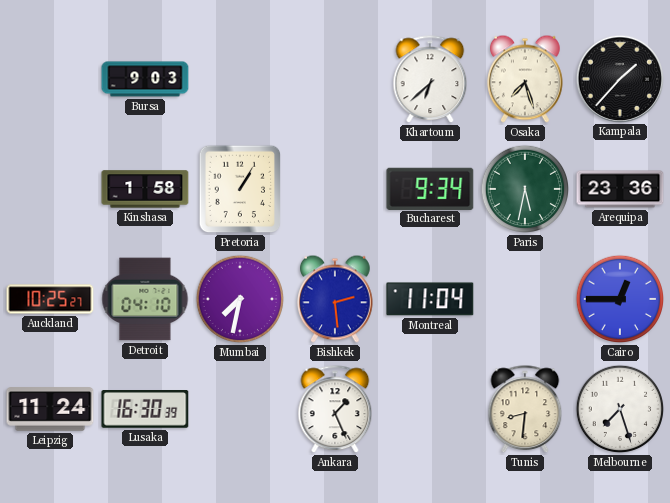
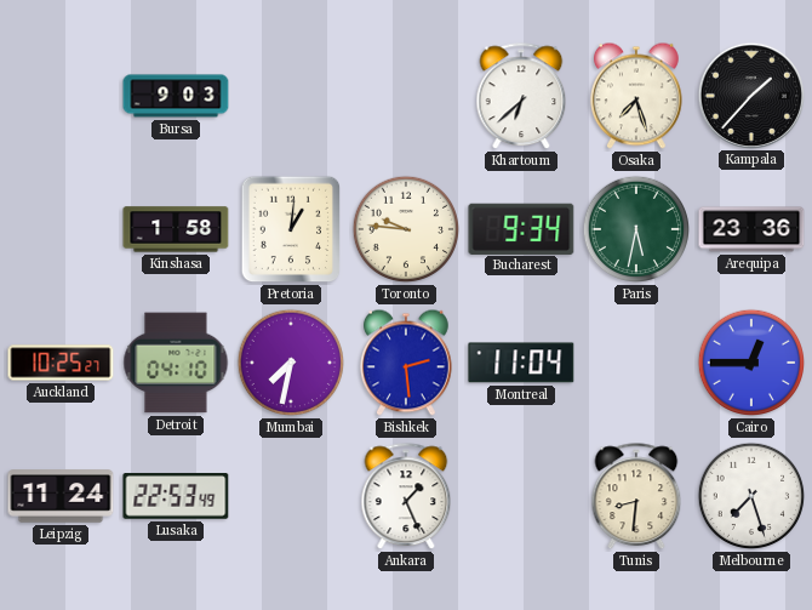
Pretoria: 1:05 -> 1:01 (291, 229)
Toronto: none -> 9:46 (406, 229)
Lusaka: 16:30 -> 22:53 (176, 497)
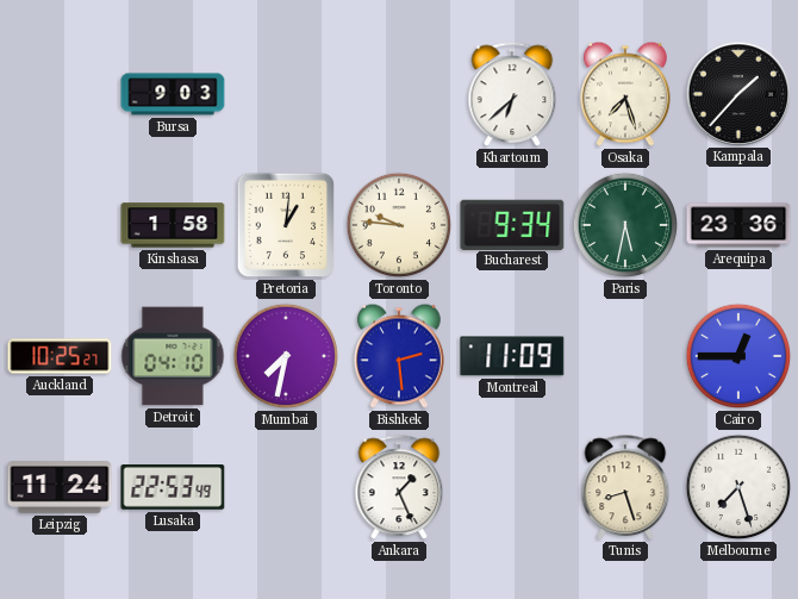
Montreal: 11:04 -> 11:09 (512, 356)
Tunis: 8:31 -> 8:27 (625, 488)
